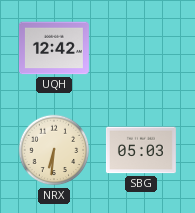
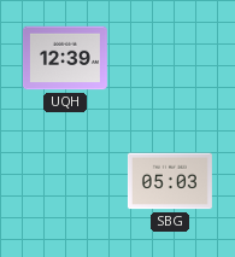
UQH: 12:42 -> 12:39 (65, 58)
NRX: 6:31 -> none (54, 150)
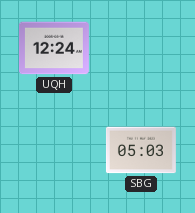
UQH: 12:39 -> 12:24 (54, 48)
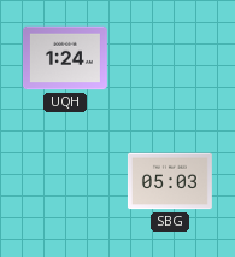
UQH: 12:24 -> 1:24 (65, 58)
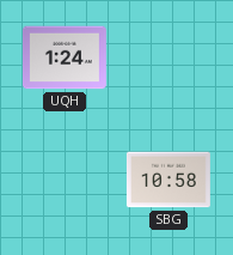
SBG: 05:03 -> 10:58 (168, 180)
